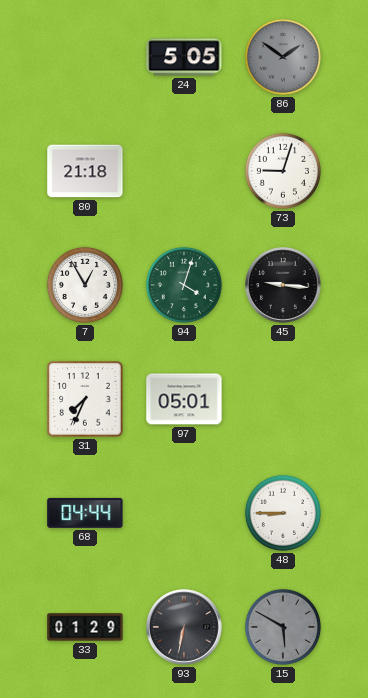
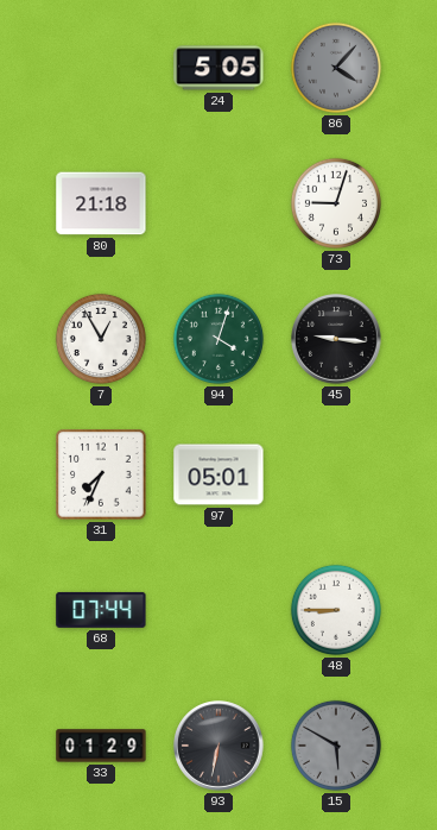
86: 1:51 -> 4:07 (336, 68)
68: 04:44 -> 07:44 (101, 610)
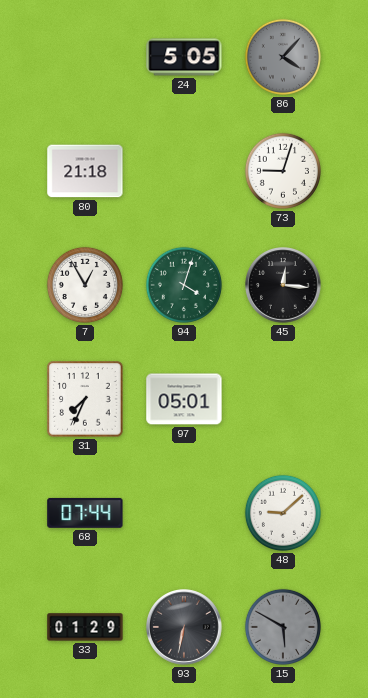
45: 9:16 -> 12:16 (283, 285)
48: 8:45 -> 9:08 (283, 513)
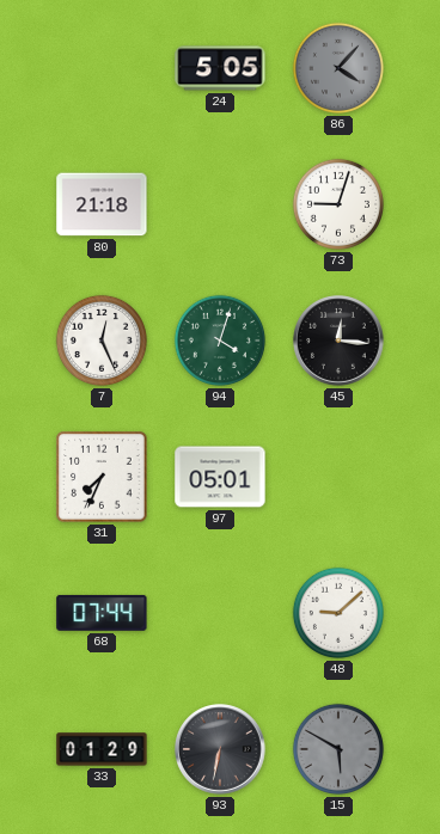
7: 12:55 -> 12:26 (102, 341)
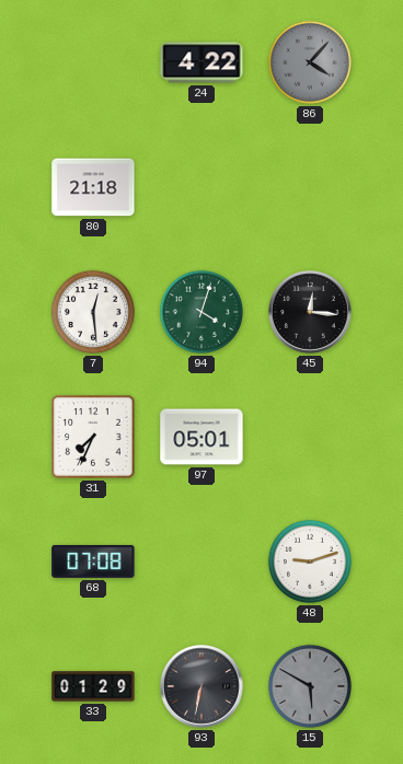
24: 5:05 -> 4:22 (201, 62)
73: 9:03 -> none (338, 204)
7: 12:26 -> 12:29 (93, 312)
68: 07:44 -> 07:08 (93, 562)
48: 9:08 -> 9:12 (310, 562)
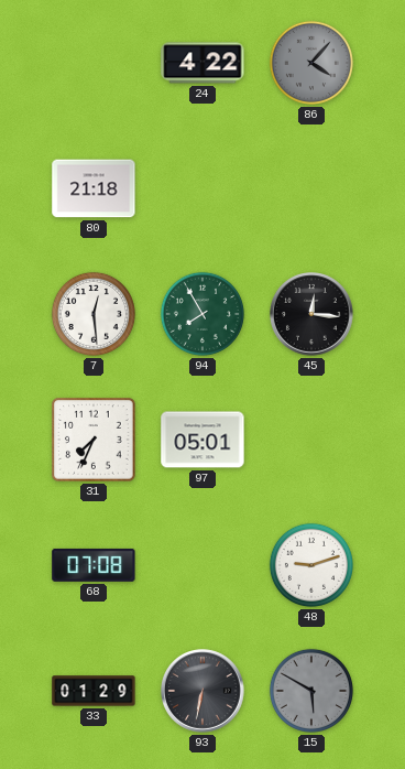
94: 4:03 -> 7:55 (202, 314)
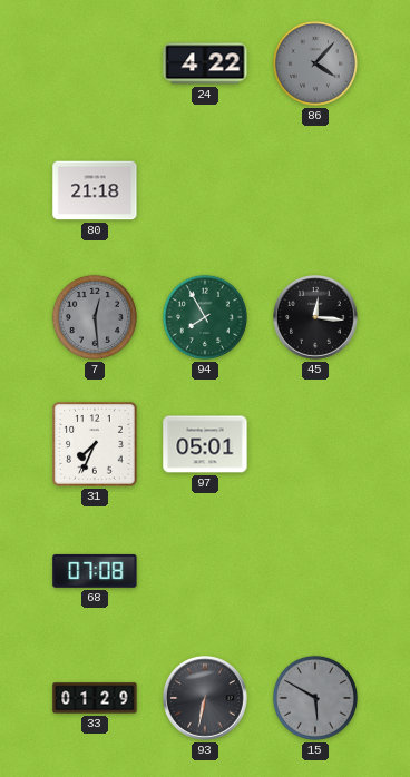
7 dial: white -> grey (95, 317)
48: 9:12 -> none (311, 565)
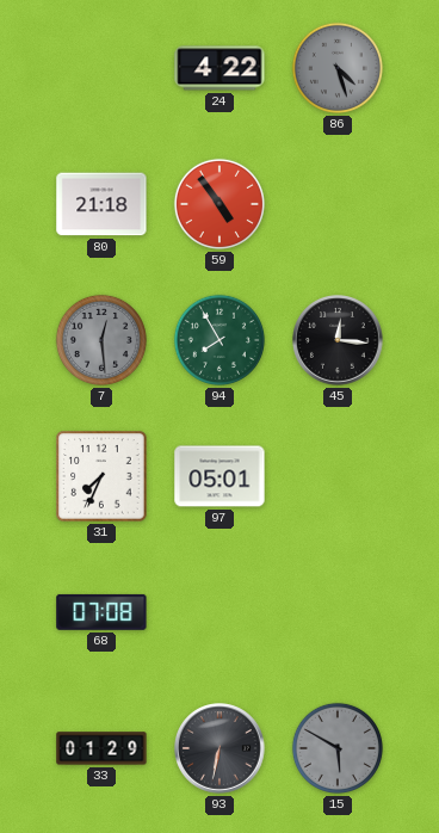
86: 4:07 -> 4:27 (338, 68)
59: none -> 4:54 (219, 204)
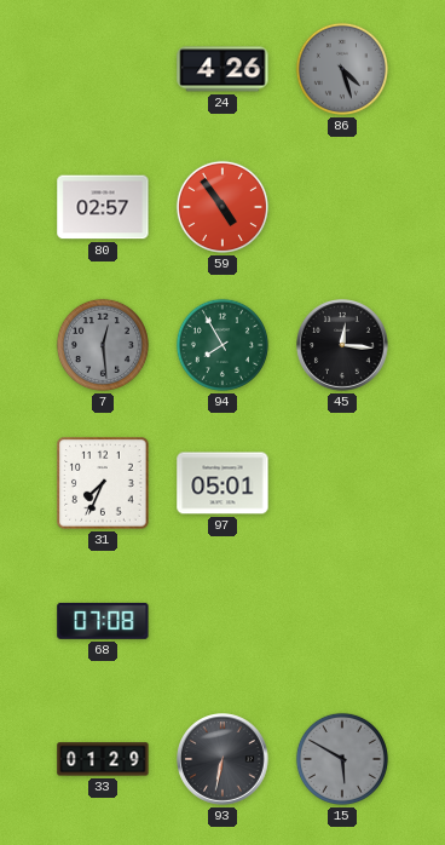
24: 4:22 -> 4:26 (223, 69)
80: 21:18 -> 02:57 (103, 207)
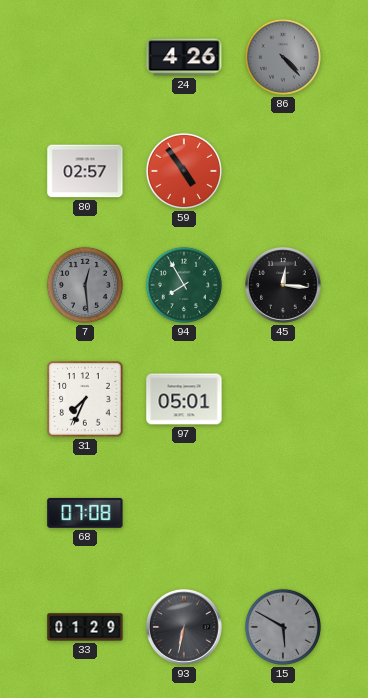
86: 4:27 -> 4:23 (283, 57)
